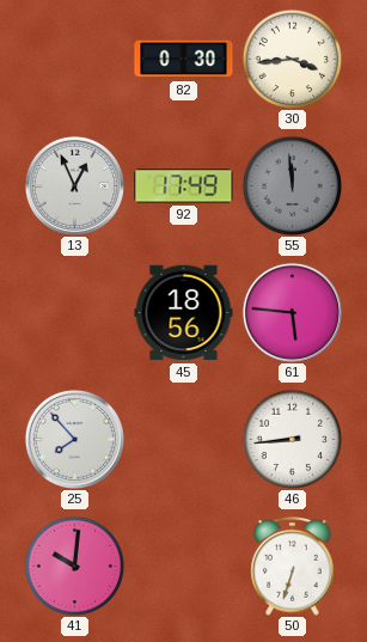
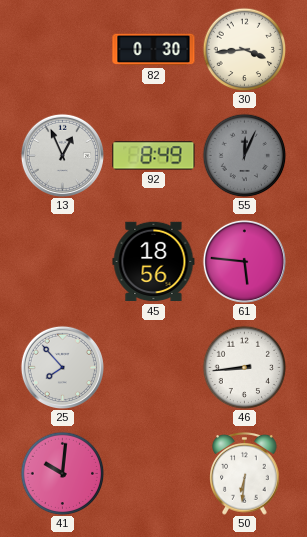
92: 17:49 -> 8:49 (154, 156)
55: 11:59 -> 12:04 (244, 155)
50: 6:33 -> 6:31 (245, 474)
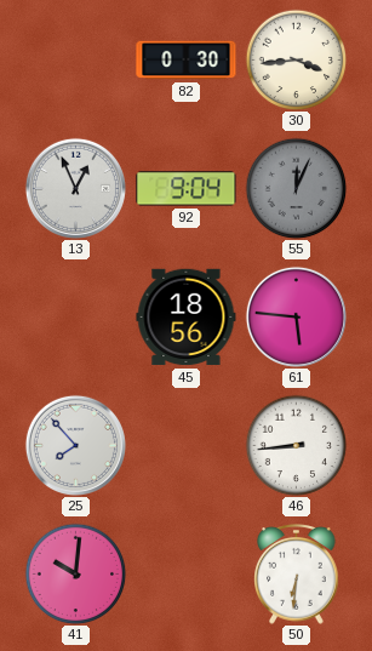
92: 8:49 -> 9:04 (187, 189)
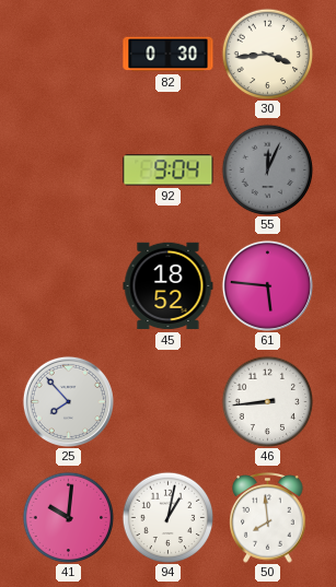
13: 12:56 -> none (75, 188)
45: 18:56 -> 18:52 (169, 286)
94: none -> 1:02 (167, 517)
50: 6:31 -> 7:59 (268, 518)
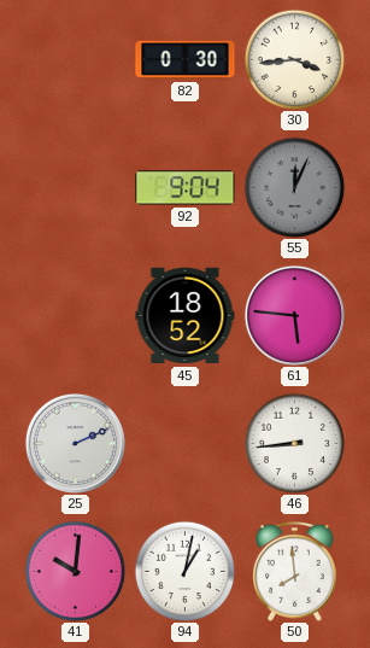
25: 7:53 -> 2:11 (75, 443)
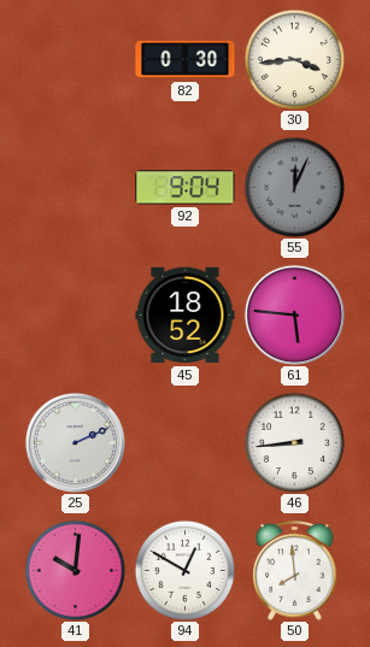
94: 1:02 -> 12:50 (184, 570)
